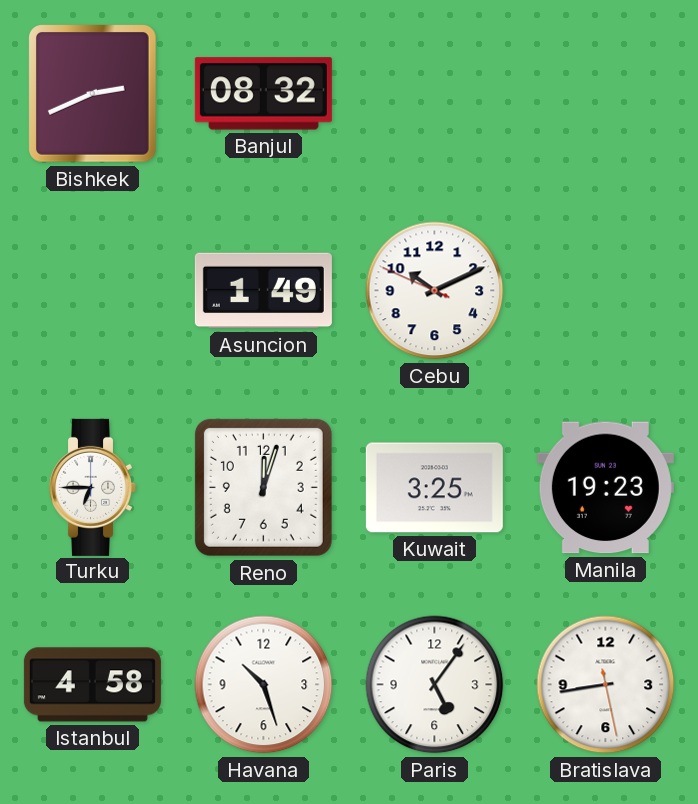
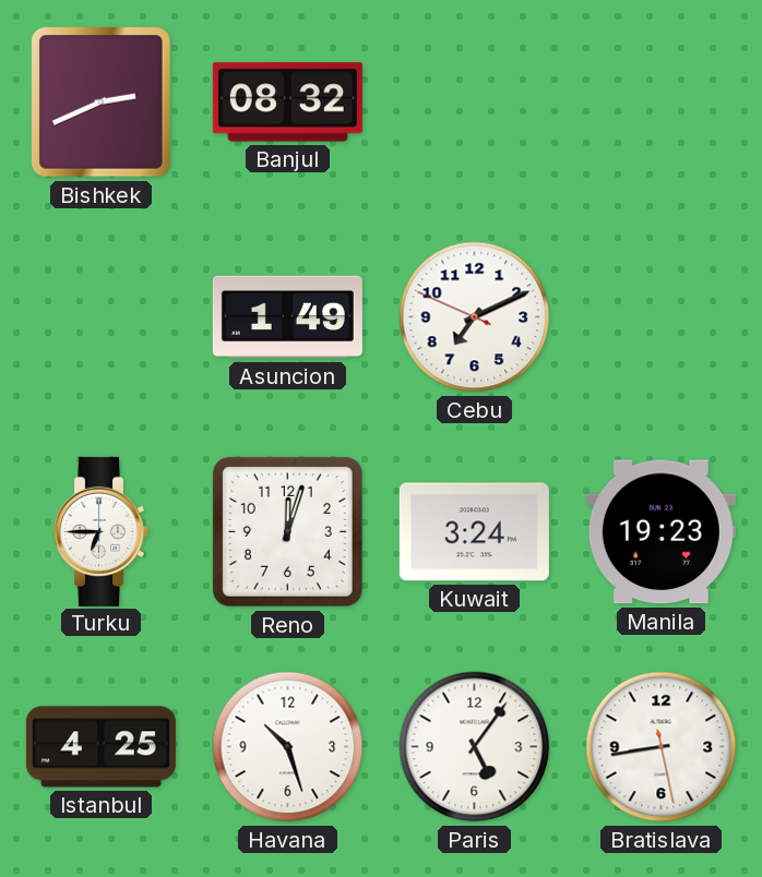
Cebu: 10:10 -> 7:10 (475, 317)
Kuwait: 3:25 -> 3:24 (474, 532)
Istanbul: 4:58 -> 4:25 (100, 747)
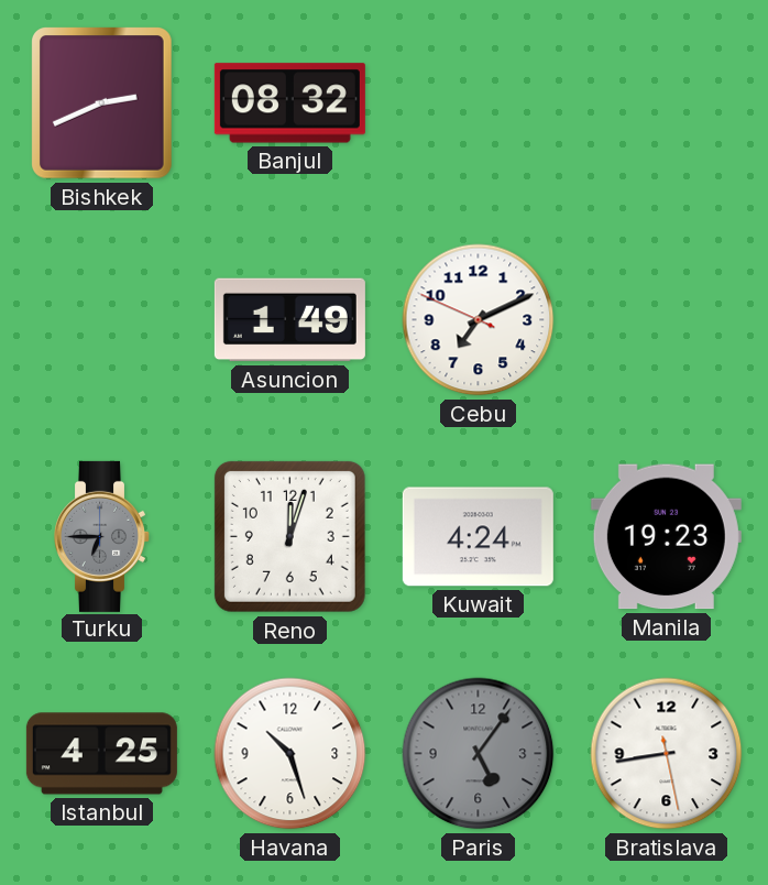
Turku dial: white -> grey (102, 536)
Kuwait: 3:24 -> 4:24 (478, 537)
Paris dial: white -> grey (479, 754)
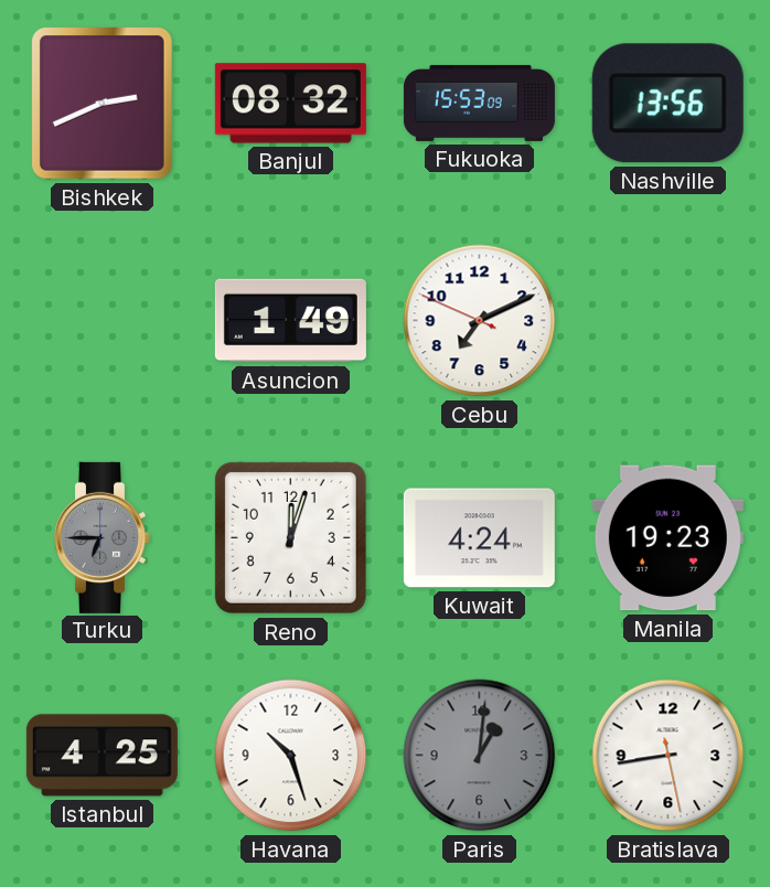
Fukuoka: none -> 15:53 (479, 103)
Nashville: none -> 13:56 (667, 104)
Paris: 5:06 -> 1:01 (480, 756)
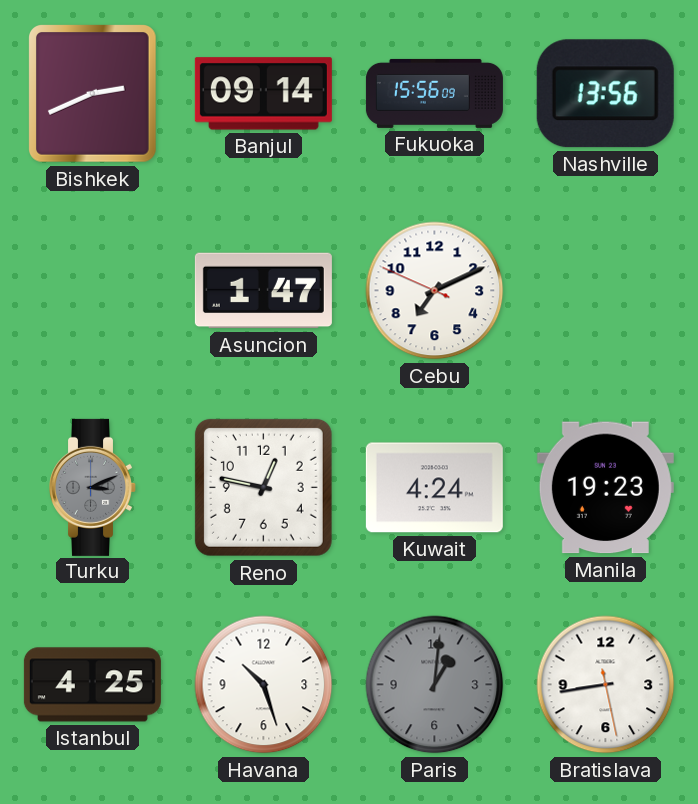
Banjul: 08:32 -> 09:14 (263, 94)
Fukuoka: 15:53 -> 15:56 (434, 93)
Asuncion: 1:49 -> 1:47 (263, 291)
Turku: 6:45 -> 3:11 (93, 487)
Reno: 12:03 -> 12:47 (263, 487)
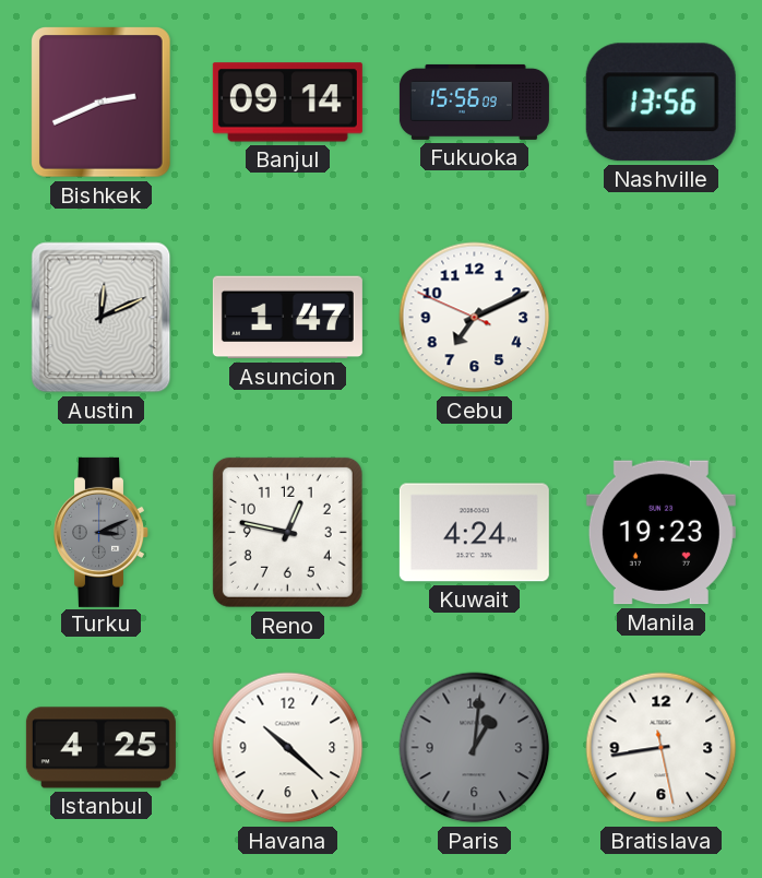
Austin: none -> 12:11 (102, 318)
Havana: 10:27 -> 10:22 (288, 748)
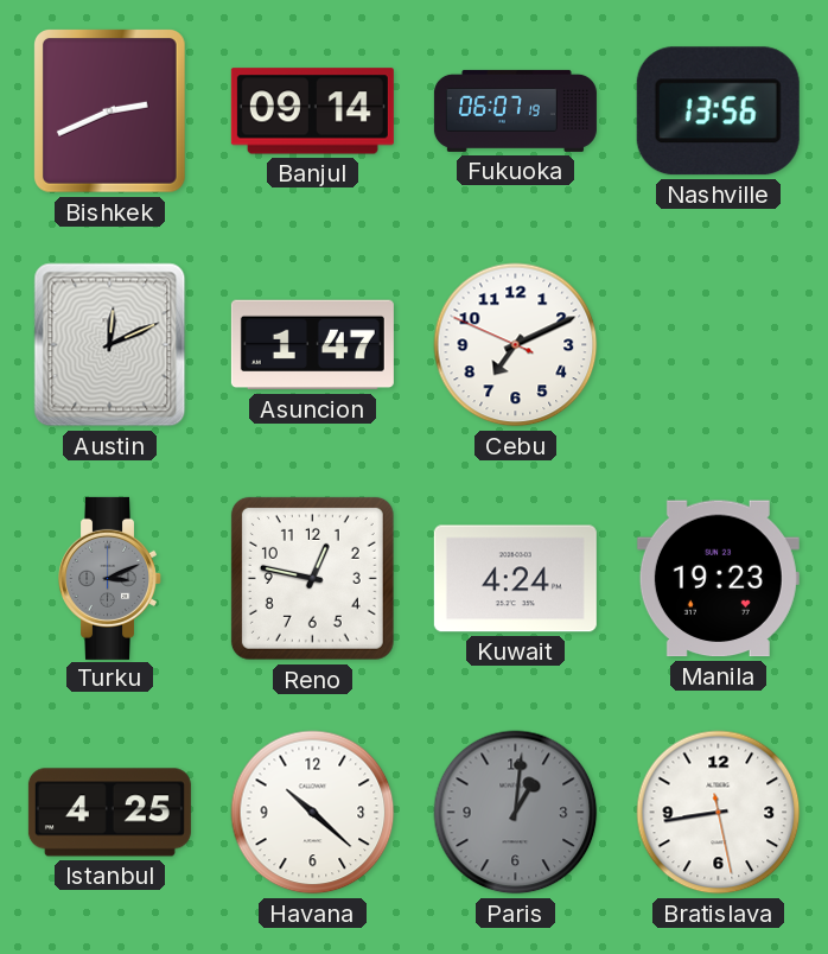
Fukuoka: 15:56 -> 06:07 (515, 110)
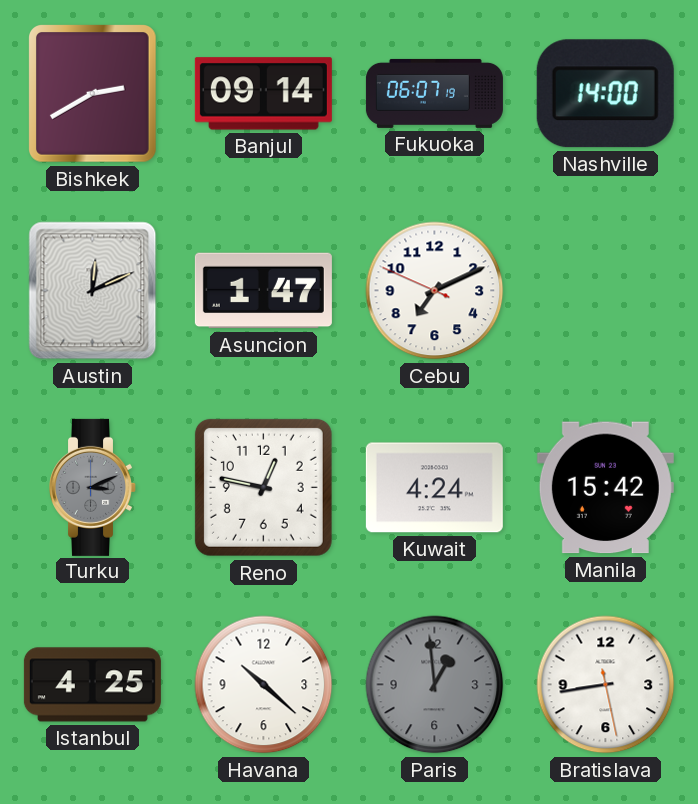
Bishkek: 2:41 -> 2:40 (93, 94)
Nashville: 13:56 -> 14:00 (605, 94)
Manila: 19:23 -> 15:42 (605, 488)
Paris: 1:01 -> 12:59 (435, 685)
